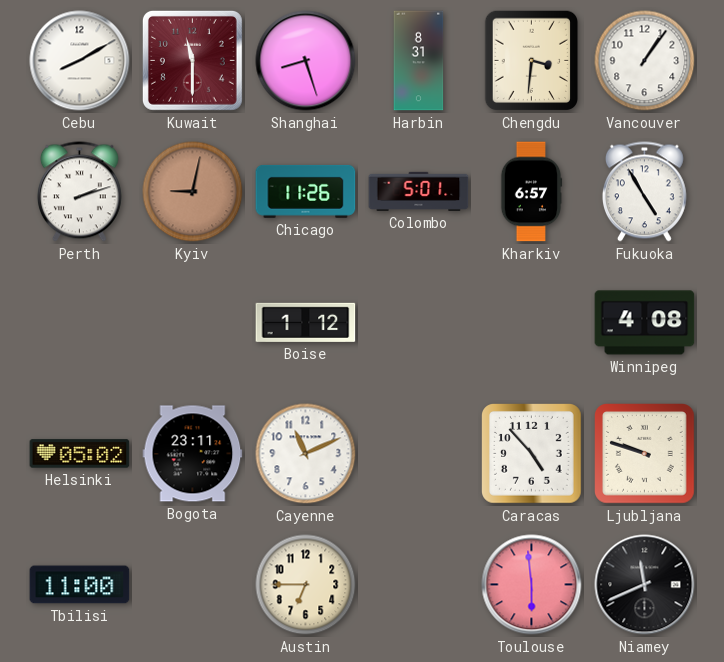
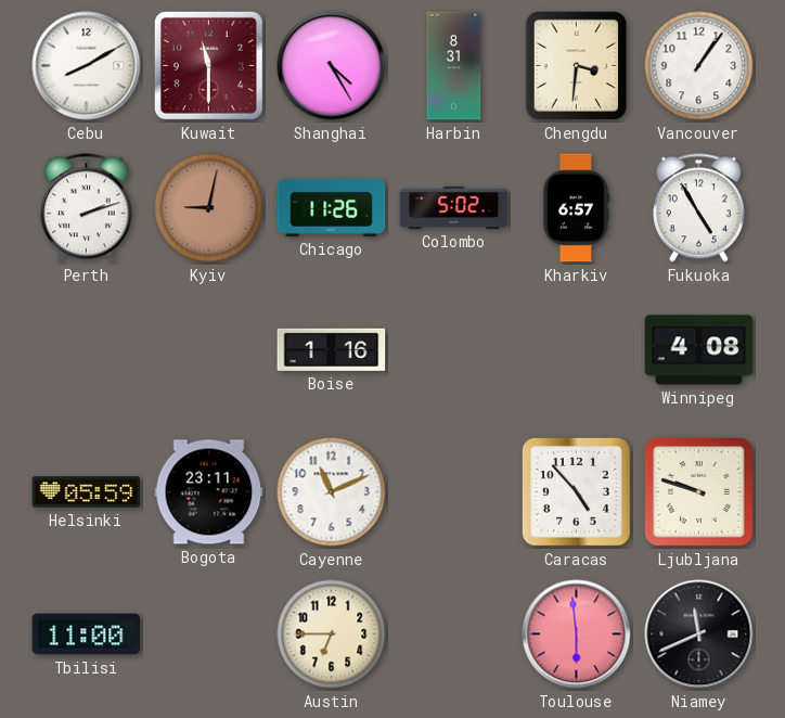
Shanghai: 8:27 -> 4:25 (332, 66)
Colombo: 5:01 -> 5:02 (454, 207)
Boise: 1:12 -> 1:16 (332, 349)
Helsinki: 05:02 -> 05:59 (87, 492)
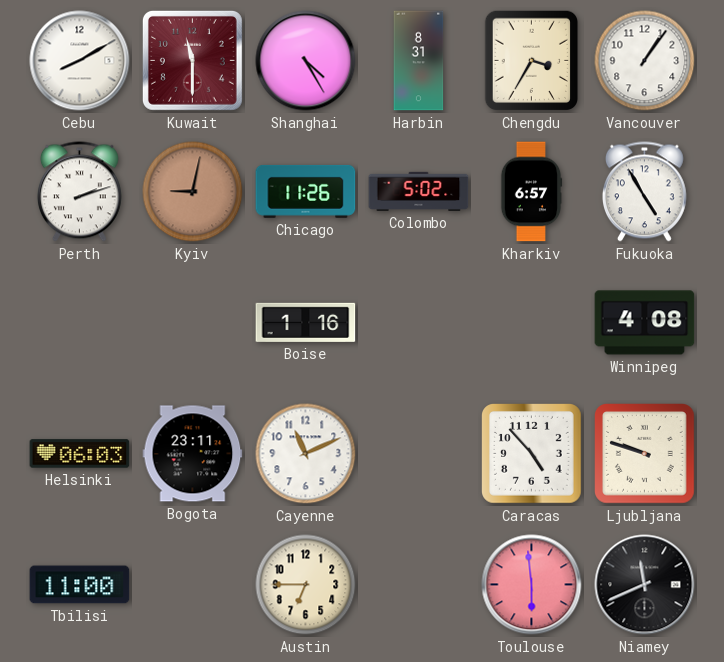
Chengdu: 3:31 -> 3:35 (531, 61)
Helsinki: 05:59 -> 06:03 (80, 454)
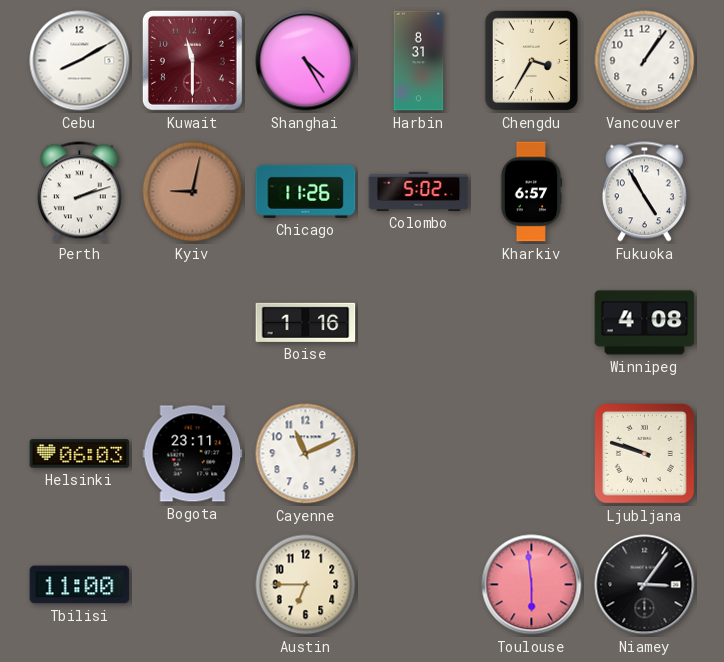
Caracas: 4:53 -> none (532, 454)
Niamey: 11:41 -> 3:06 (645, 585)
